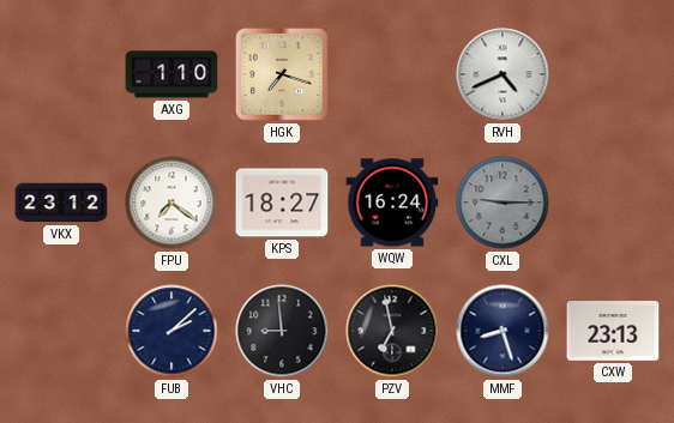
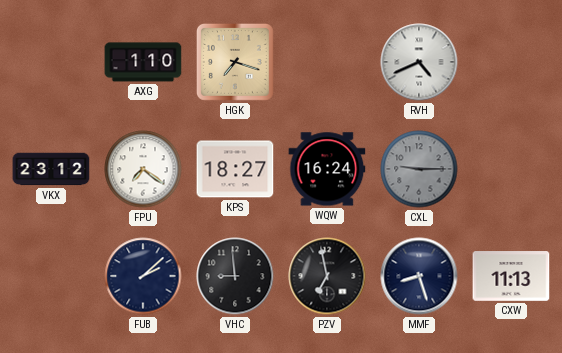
CXW: 23:13 -> 11:13 (511, 276)
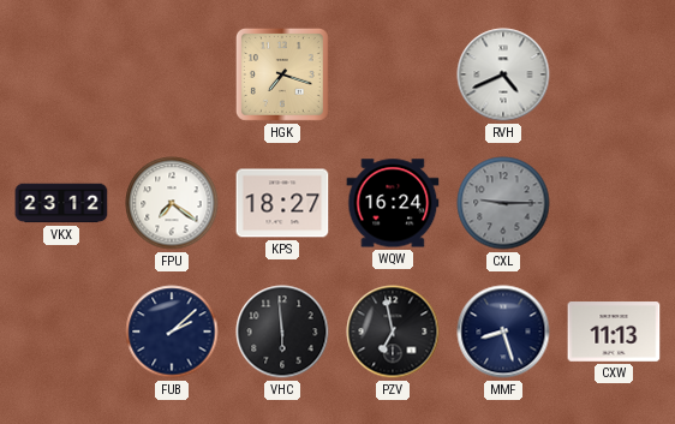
AXG: 1:10 -> none (143, 62)
VHC: 8:59 -> 5:59 (282, 332)
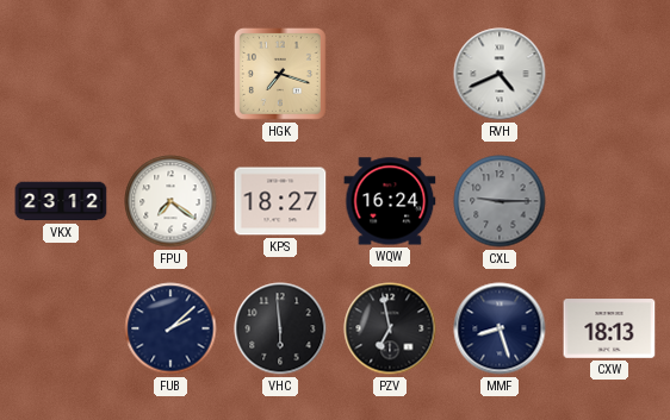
CXW: 11:13 -> 18:13 (609, 328)
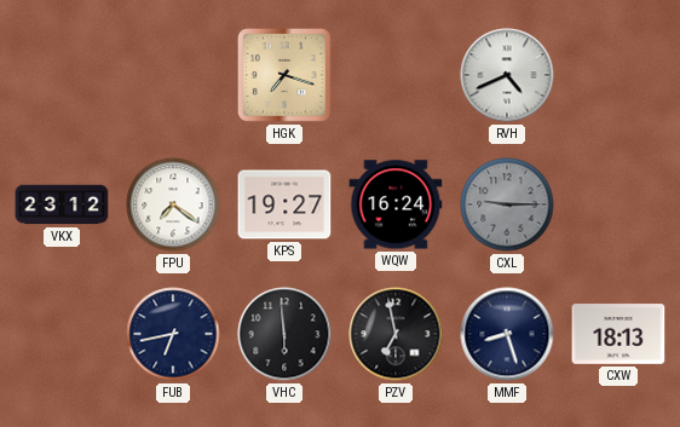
KPS: 18:27 -> 19:27 (284, 204)
FUB: 2:08 -> 6:43 (173, 334)
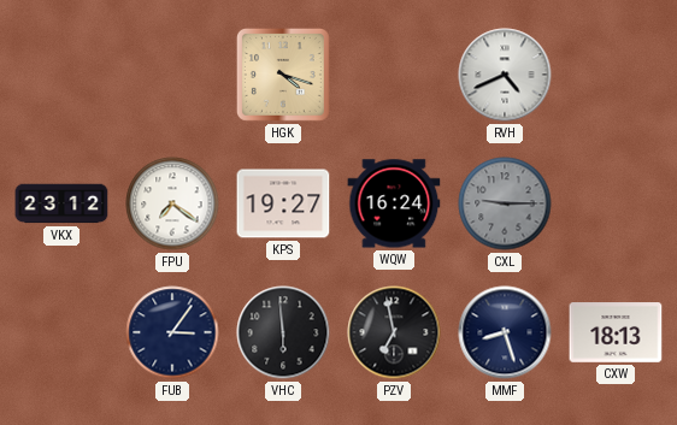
HGK: 7:18 -> 4:18 (283, 75)
FUB: 6:43 -> 3:06 (172, 332)
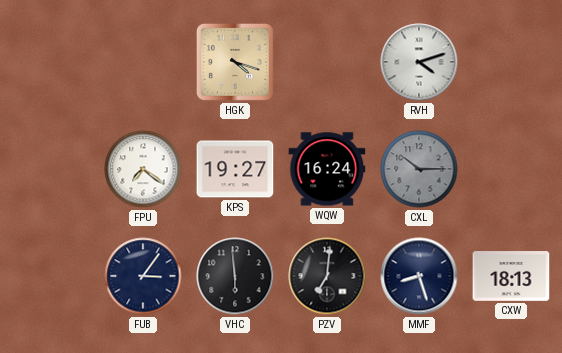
RVH: 4:41 -> 4:12 (419, 62)
VKX: 23:12 -> none (61, 203)
CXL: 9:15 -> 10:15 (419, 169)
PZV: 6:58 -> 7:01 (327, 276)
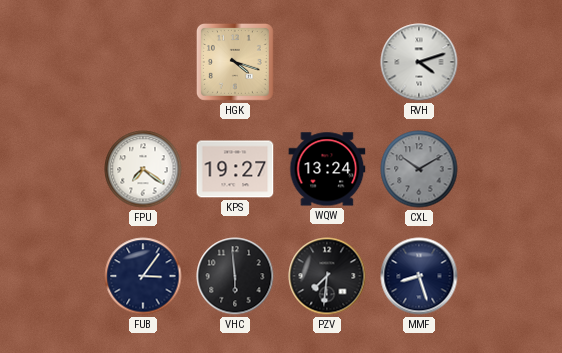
WQW: 16:24 -> 13:24 (327, 169)
CXL: 10:15 -> 10:10 (419, 169)
PZV: 7:01 -> 7:31 (327, 276)
CXW: 18:13 -> none (511, 276)
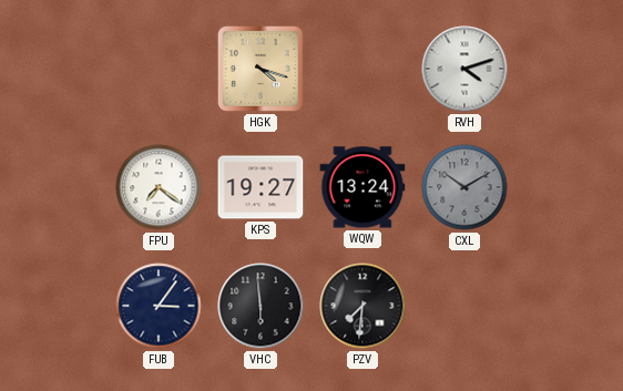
MMF: 8:27 -> none (419, 276)
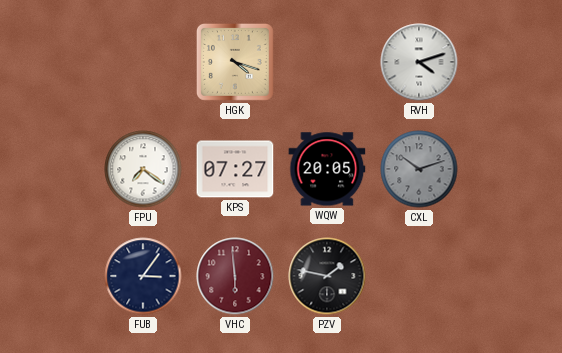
KPS: 19:27 -> 07:27 (235, 169)
WQW: 13:24 -> 20:05 (327, 169)
CXL: 10:10 -> 10:12 (419, 169)
VHC dial: black -> burgundy (235, 276)
PZV: 7:31 -> 1:47 (327, 276)
